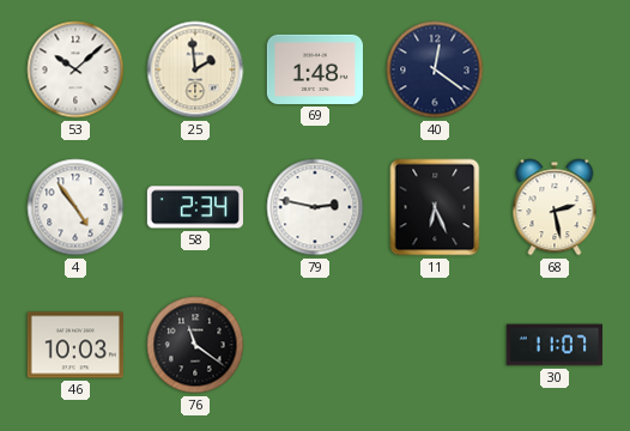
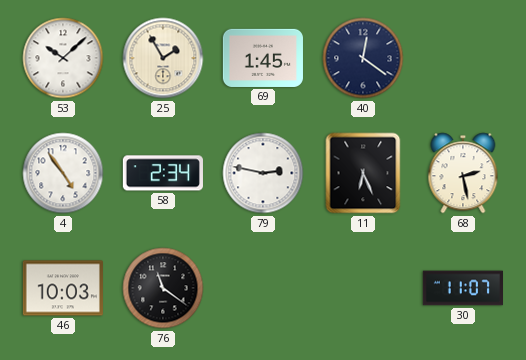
25: 1:59 -> 1:55 (163, 58)
69: 1:48 -> 1:45 (263, 58)
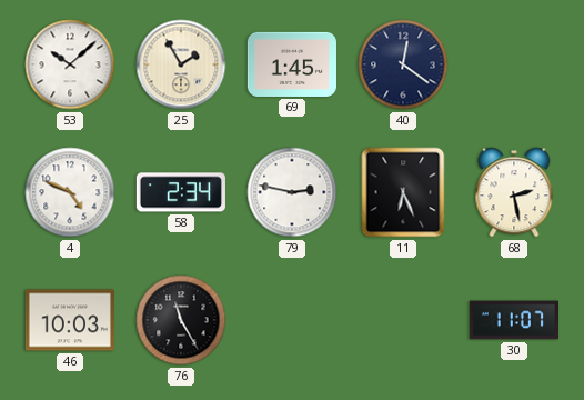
4: 4:54 -> 4:49 (70, 192)
76: 11:21 -> 11:25 (181, 320)
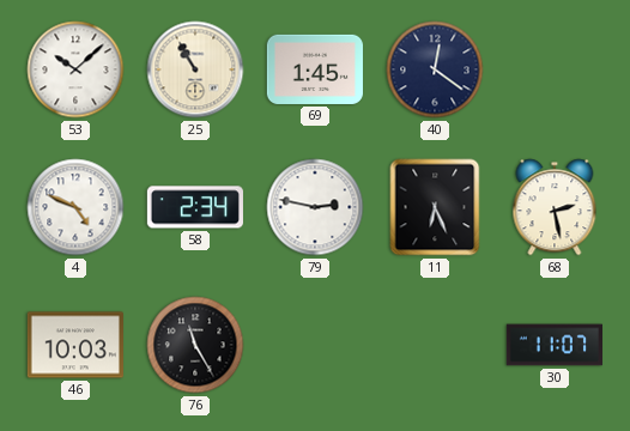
25: 1:55 -> 10:55 (195, 69)
